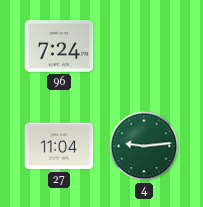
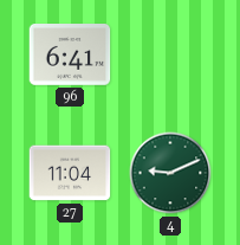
96: 7:24 -> 6:41 (70, 56)
4: 9:14 -> 9:11 (170, 173)
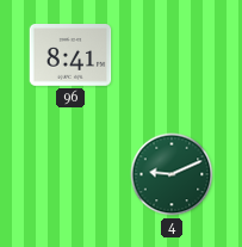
96: 6:41 -> 8:41 (70, 56)
27: 11:04 -> none (70, 173)
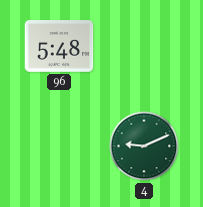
96: 8:41 -> 5:48 (59, 47)
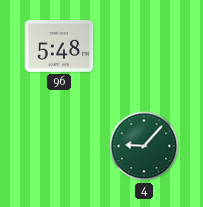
4: 9:11 -> 9:07 (144, 146)
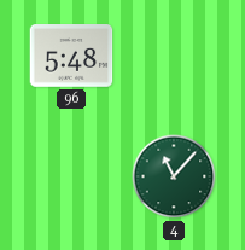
4: 9:07 -> 11:07 (174, 176)
